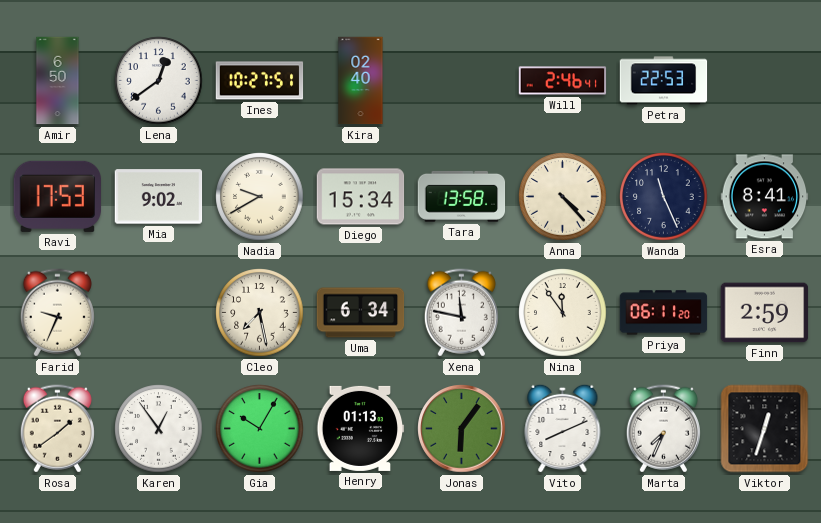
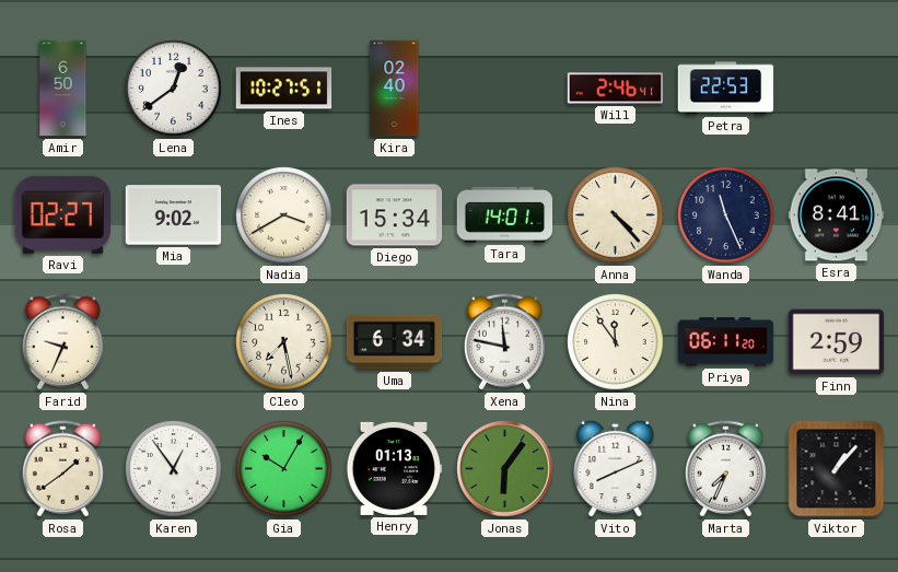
Ravi: 17:53 -> 02:27 (62, 214)
Nadia: 9:40 -> 3:40 (284, 215)
Tara: 13:58 -> 14:01 (505, 214)
Viktor: 12:33 -> 1:07 (837, 469)
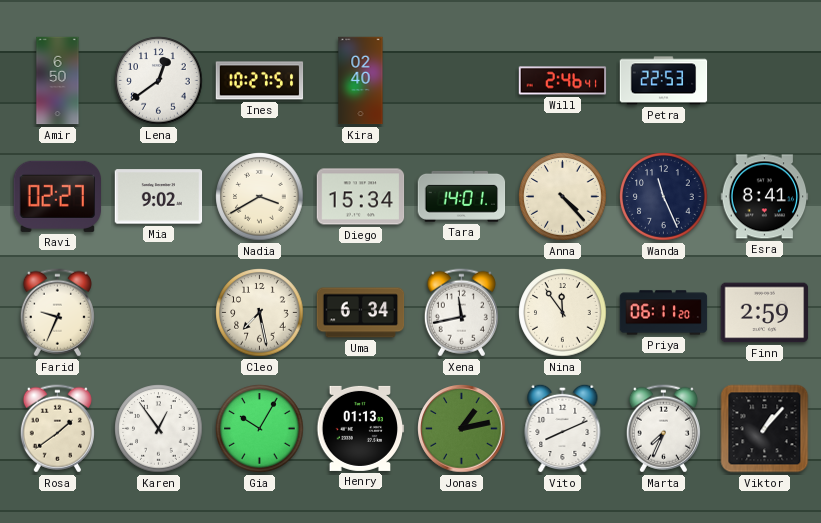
Xena: 11:47 -> 11:43 (461, 313)
Jonas: 6:06 -> 1:13 (462, 429)
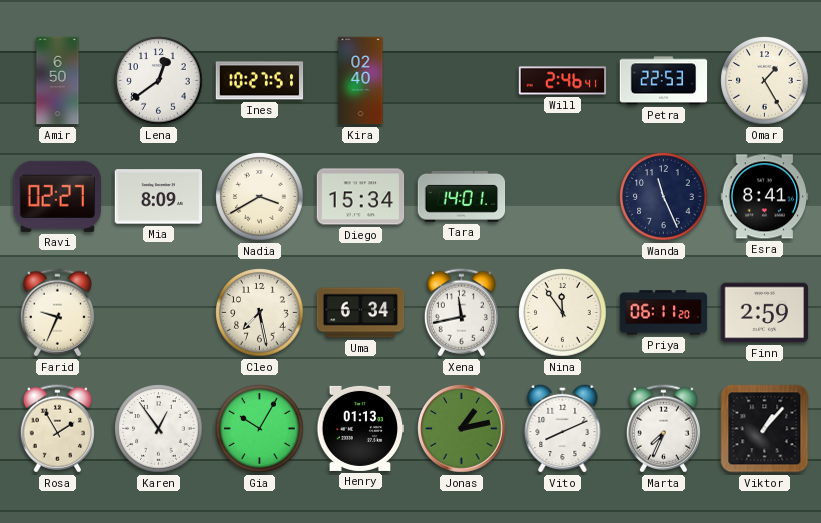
Omar: none -> 1:25 (765, 81)
Mia: 9:02 -> 8:09 (159, 197)
Anna: 4:23 -> none (563, 197)
Rosa: 1:39 -> 1:55 (57, 429)
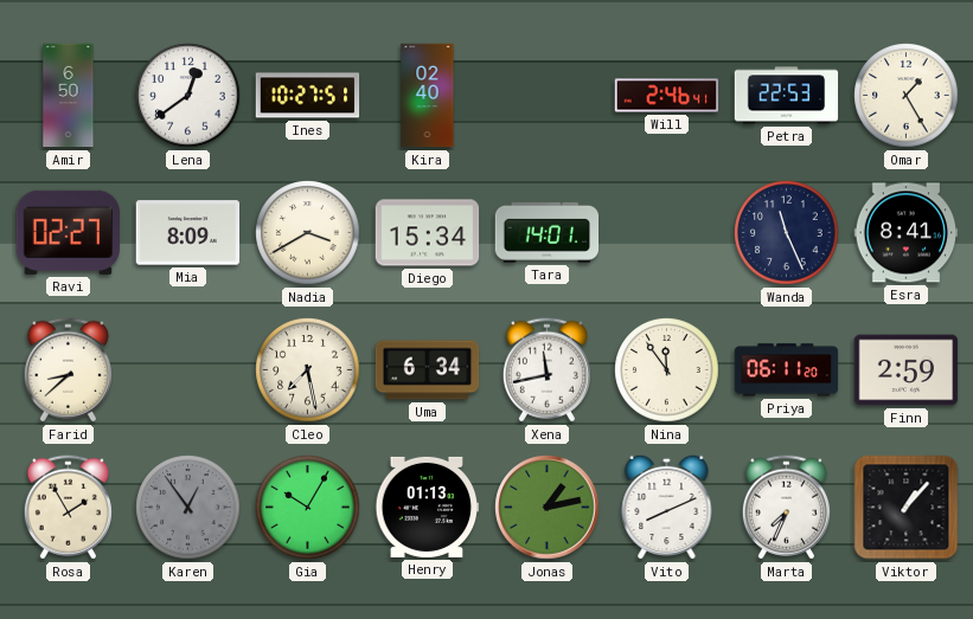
Farid: 9:34 -> 8:38 (68, 370)
Karen dial: white -> grey (188, 508)
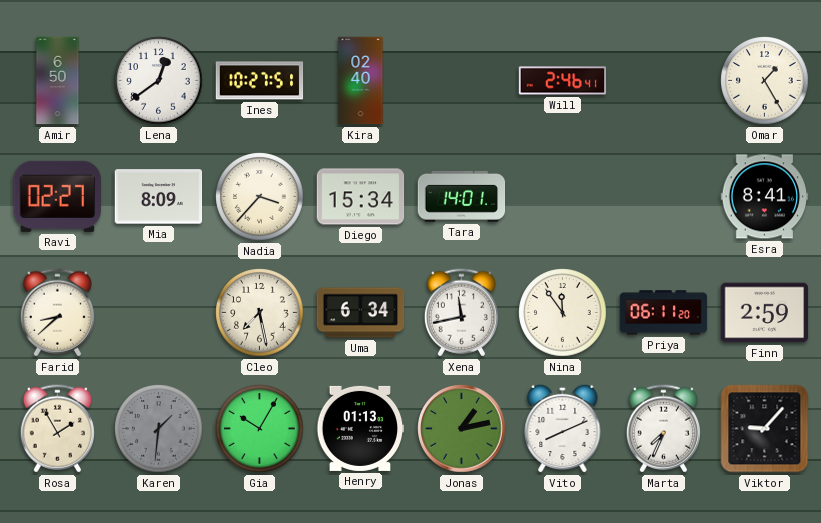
Petra: 22:53 -> none (787, 96)
Nadia: 3:40 -> 3:37 (260, 197)
Wanda: 11:26 -> none (787, 233)
Karen: 12:54 -> 1:31 (159, 429)
Viktor: 1:07 -> 9:07 (765, 429)
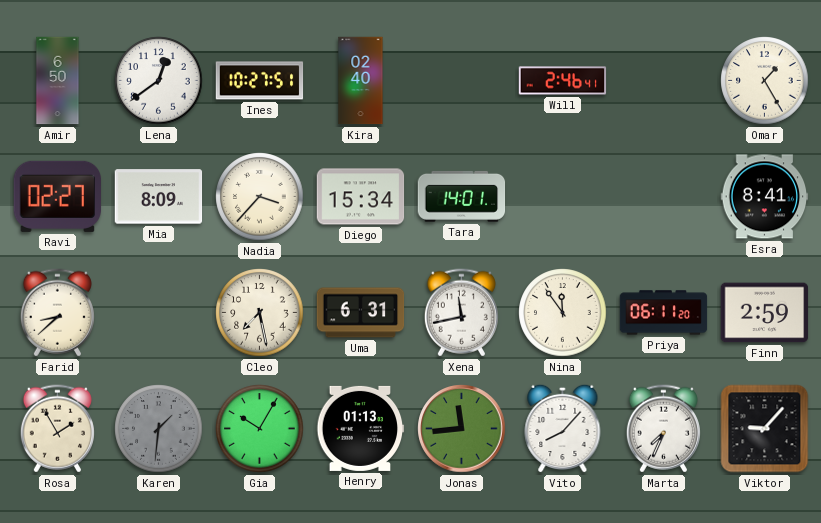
Uma: 6:34 -> 6:31 (361, 313)
Jonas: 1:13 -> 11:44 (462, 429)
Vito: 8:11 -> 8:07 (563, 428)
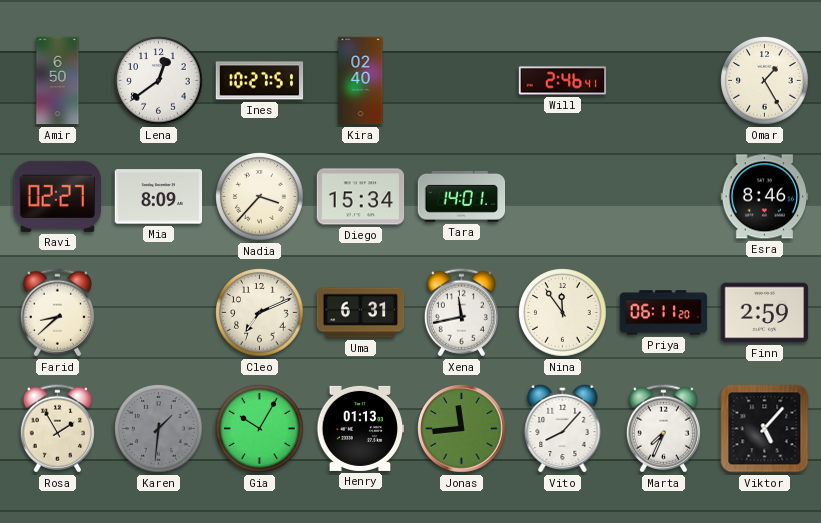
Esra: 8:41 -> 8:46 (765, 197)
Cleo: 7:28 -> 7:11 (260, 313)
Viktor: 9:07 -> 5:07 (765, 429)
